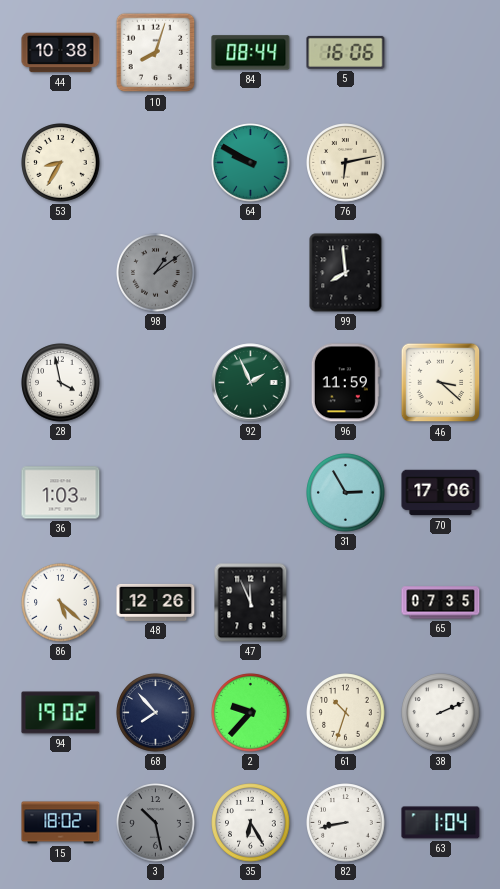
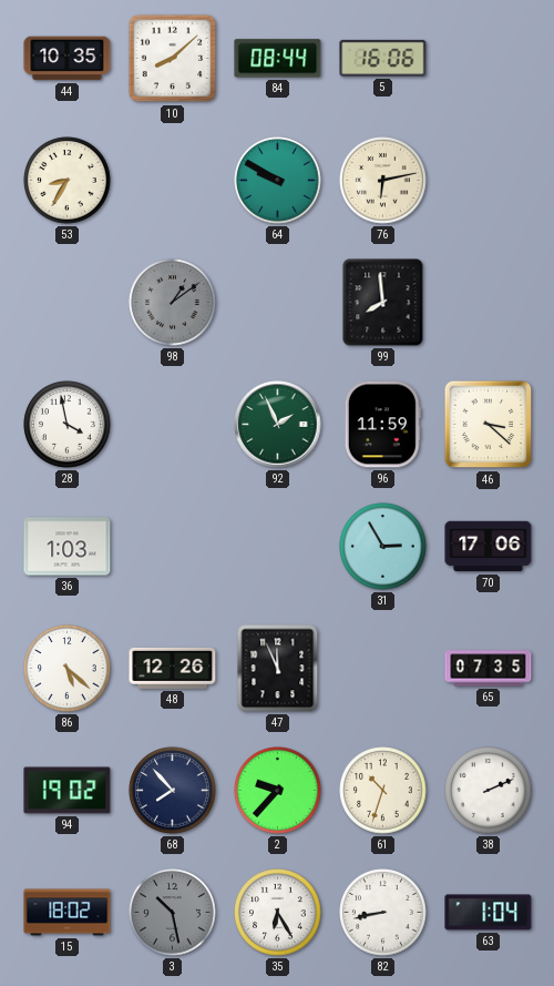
44: 10:38 -> 10:35 (68, 59)
10: 8:03 -> 8:08 (173, 59)
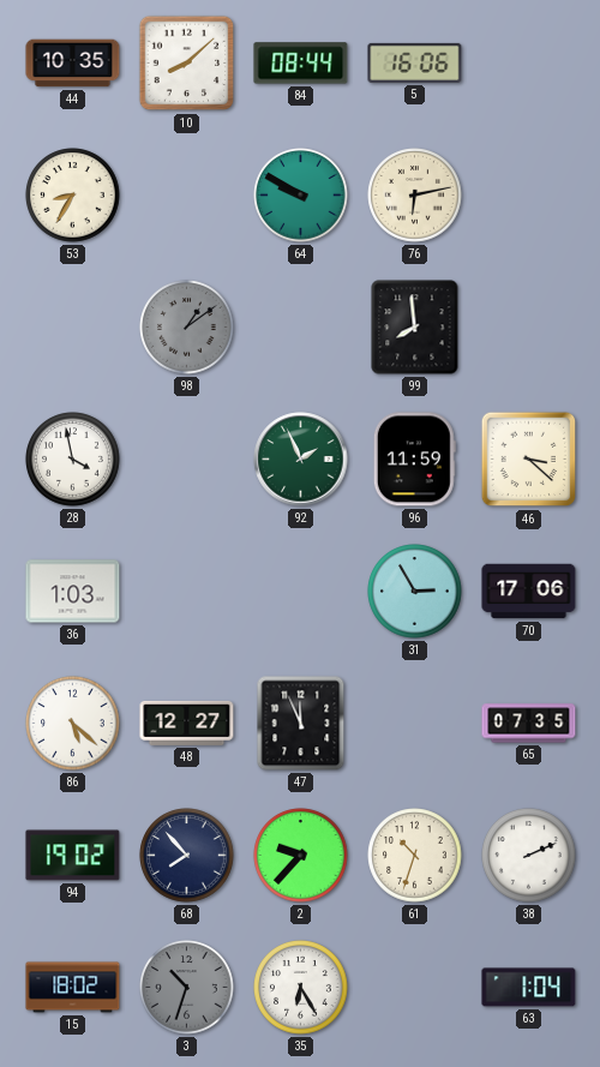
48: 12:26 -> 12:27 (187, 723)
3: 10:28 -> 10:33 (187, 988)
82: 8:43 -> none (383, 913)
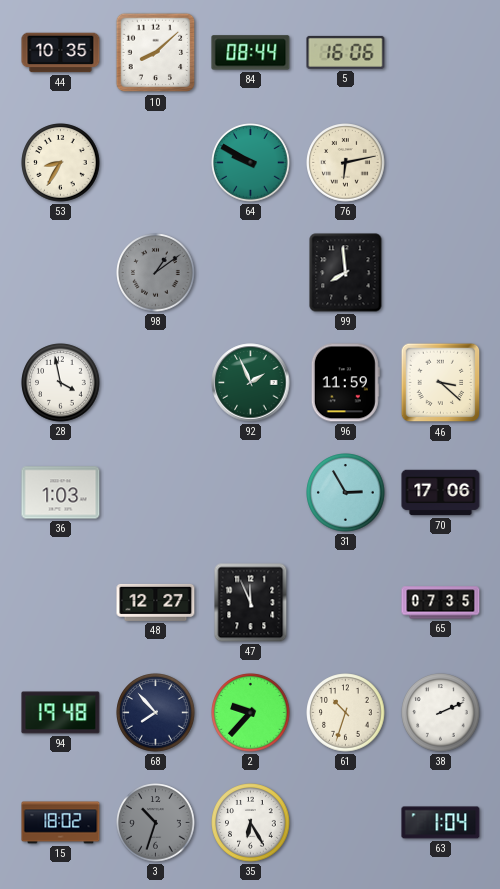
86: 5:22 -> none (73, 724)
94: 19:02 -> 19:48 (61, 713)
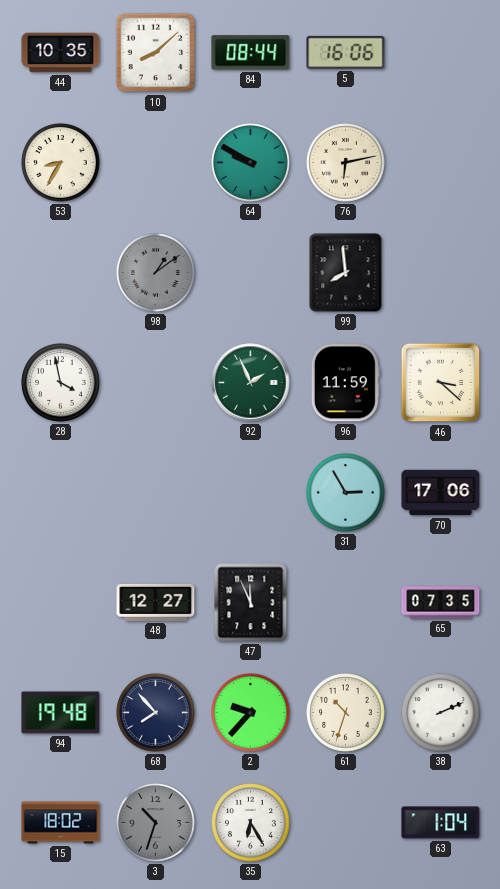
36: 1:03 -> none (61, 493)
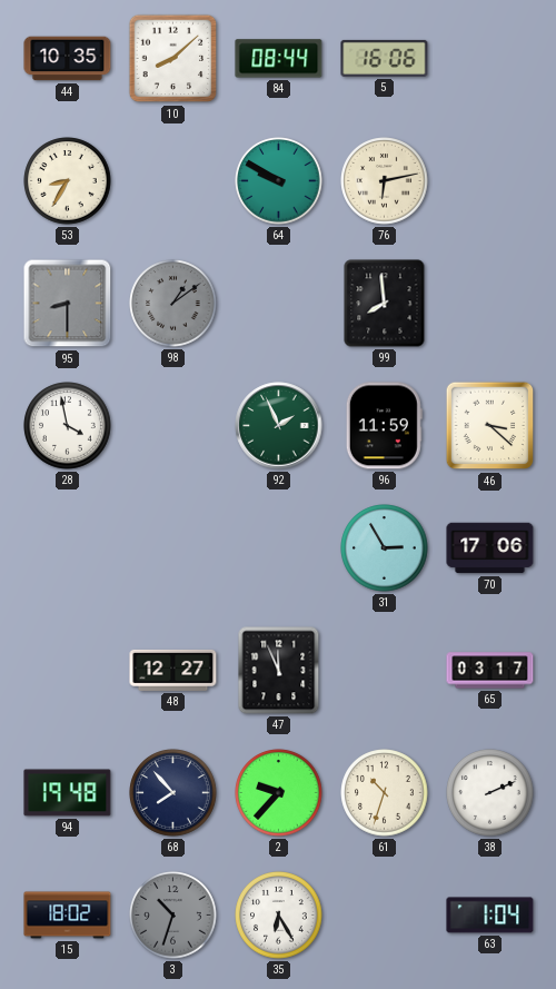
95: none -> 8:30 (68, 304)
65: 07:35 -> 03:17 (490, 671)
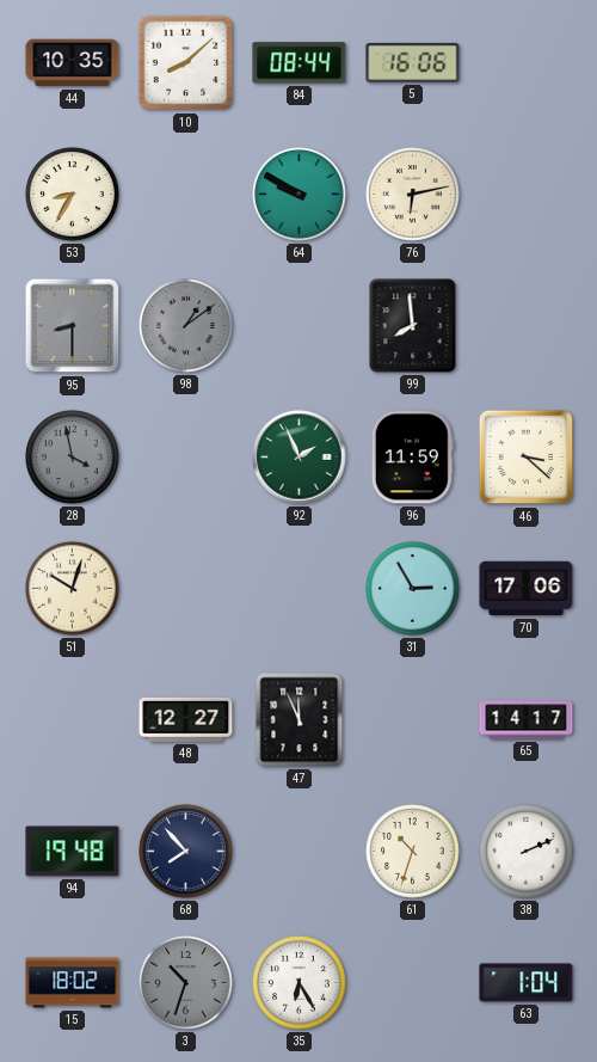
28 dial: white -> grey (73, 458)
51: none -> 10:03 (73, 589)
65: 03:17 -> 14:17 (527, 720)
2: 9:37 -> none (279, 793)
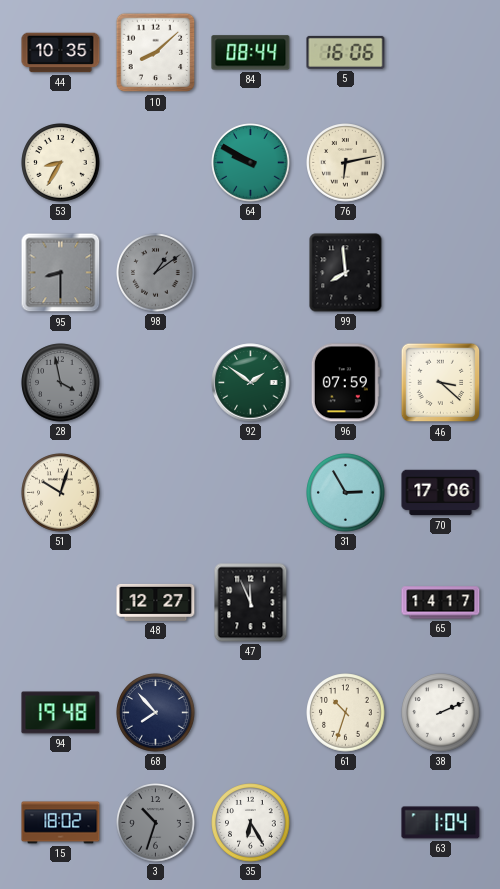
92: 1:56 -> 1:51 (251, 383)
96: 11:59 -> 07:59 (345, 383)
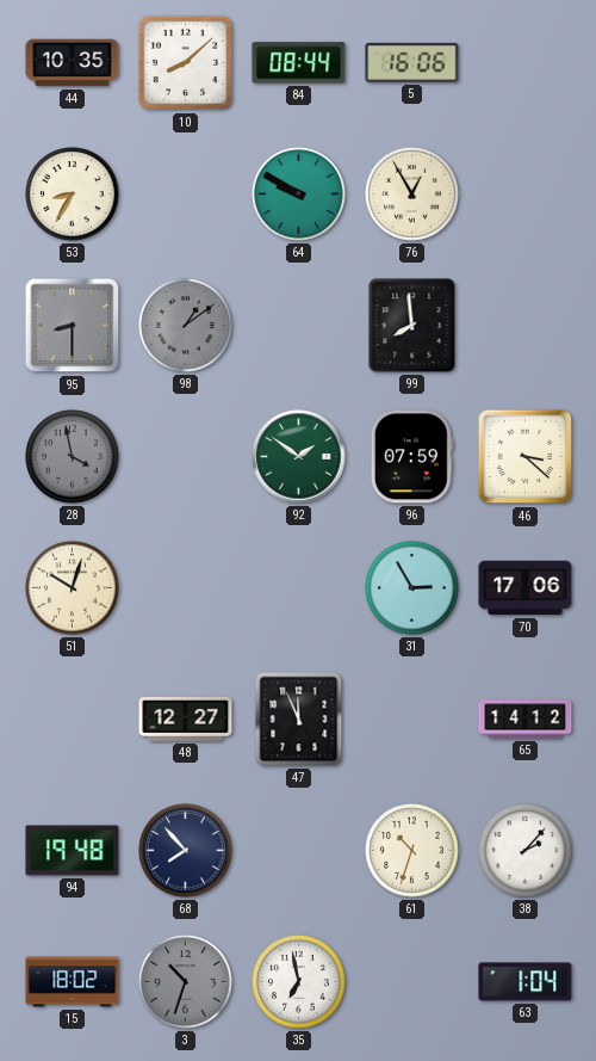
76: 6:13 -> 12:55 (412, 195)
65: 14:17 -> 14:12 (526, 720)
38: 2:11 -> 2:07 (526, 851)
35: 6:25 -> 6:58 (299, 982)
